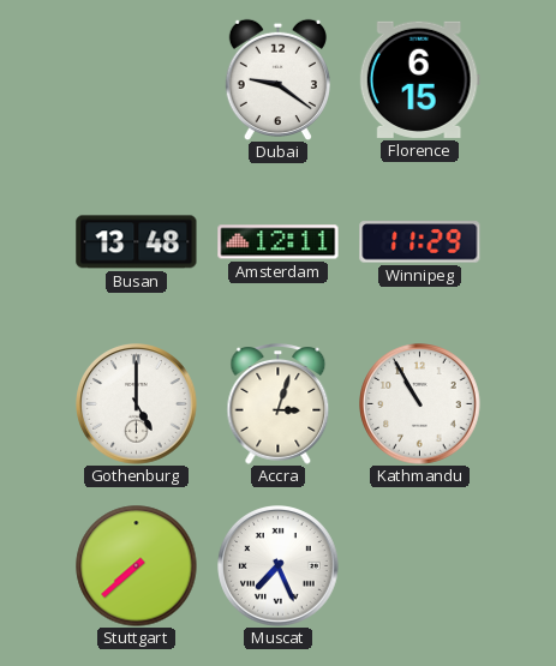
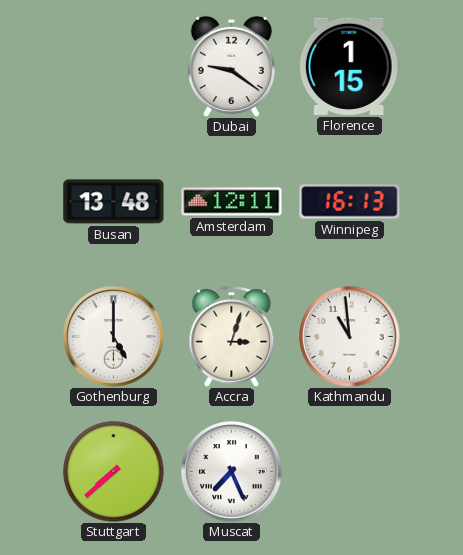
Florence: 6:15 -> 1:15 (349, 66)
Winnipeg: 11:29 -> 16:13 (350, 202)
Kathmandu: 10:55 -> 10:59 (350, 337)
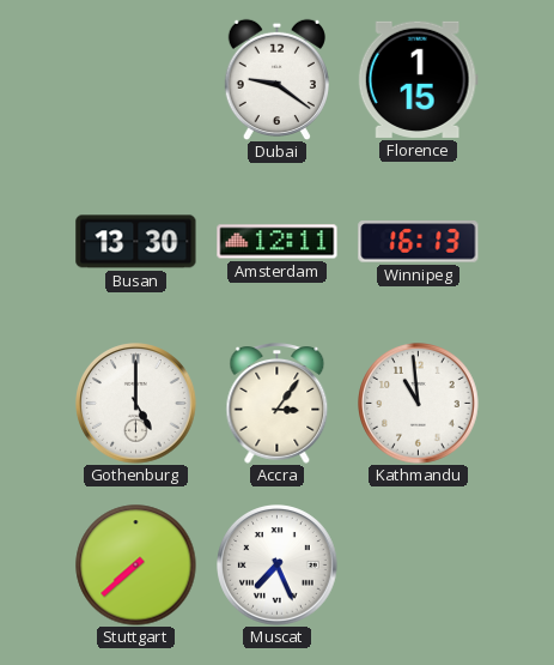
Busan: 13:48 -> 13:30 (136, 242)
Accra: 3:03 -> 3:06 (278, 404)
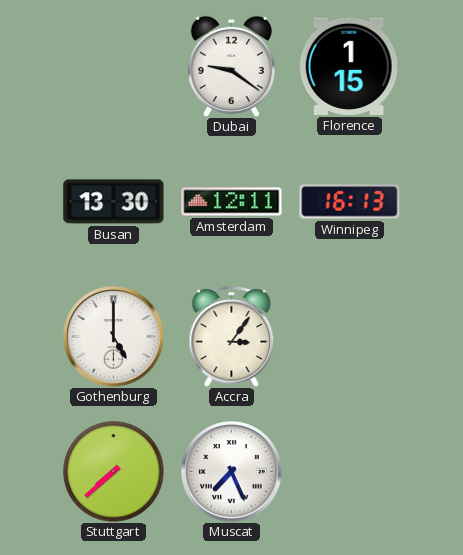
Kathmandu: 10:59 -> none (419, 404)
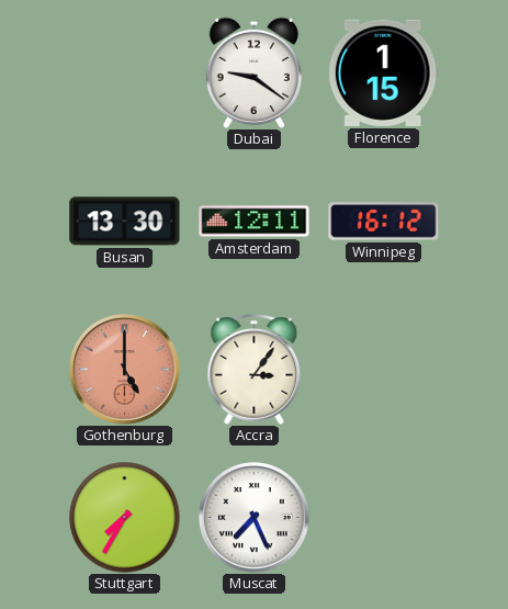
Winnipeg: 16:13 -> 16:12 (384, 222)
Gothenburg dial: white -> salmon (125, 370)
Stuttgart: 7:38 -> 7:35 (125, 518)
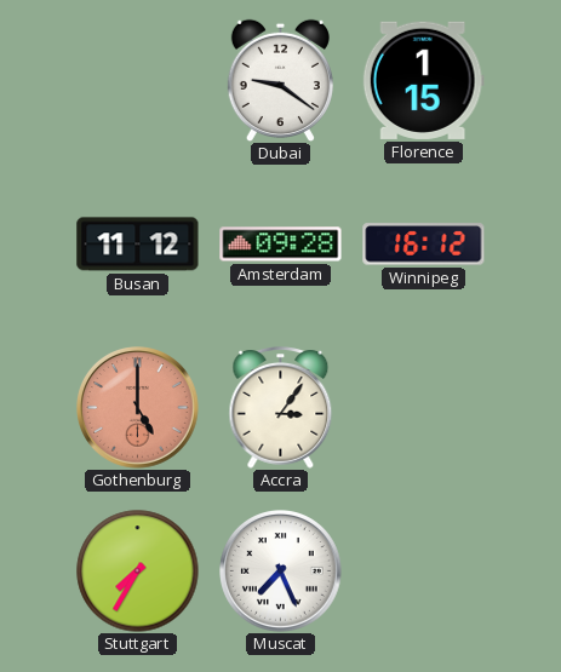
Busan: 13:30 -> 11:12 (138, 245)
Amsterdam: 12:11 -> 09:28 (281, 245)
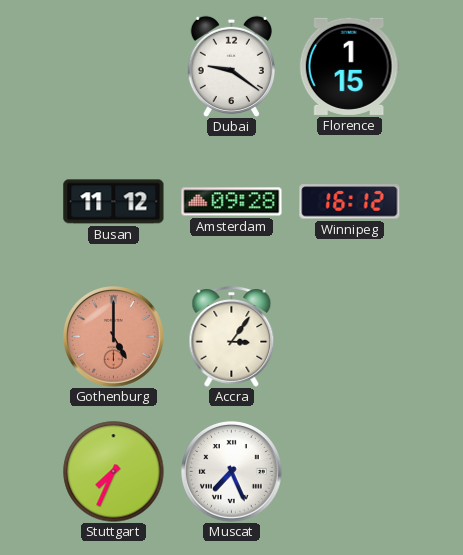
Stuttgart: 7:35 -> 7:34 (114, 472)
